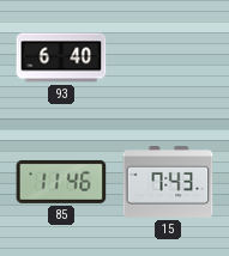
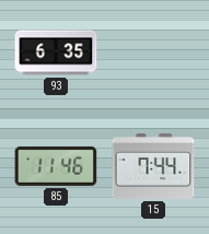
93: 6:40 -> 6:35 (56, 52)
15: 7:43 -> 7:44 (153, 167)
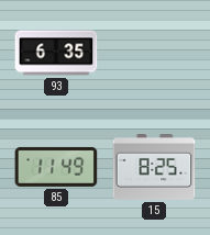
85: 11:46 -> 11:49 (56, 167)
15: 7:44 -> 8:25 (154, 168)
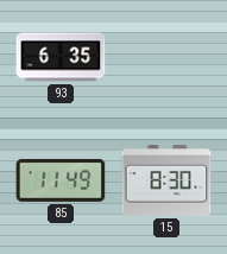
15: 8:25 -> 8:30 (166, 182)
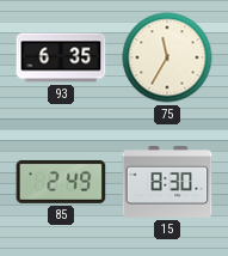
75: none -> 11:35 (167, 57)
85: 11:49 -> 2:49 (61, 182)
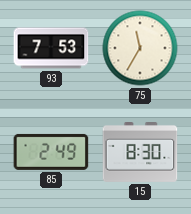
93: 6:35 -> 7:53 (51, 48)
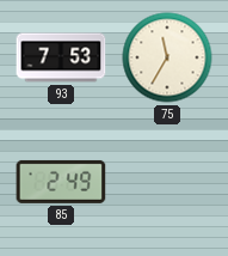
15: 8:30 -> none (140, 153)
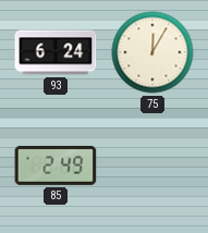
93: 7:53 -> 6:24 (56, 52)
75: 11:35 -> 12:05 (152, 52)
